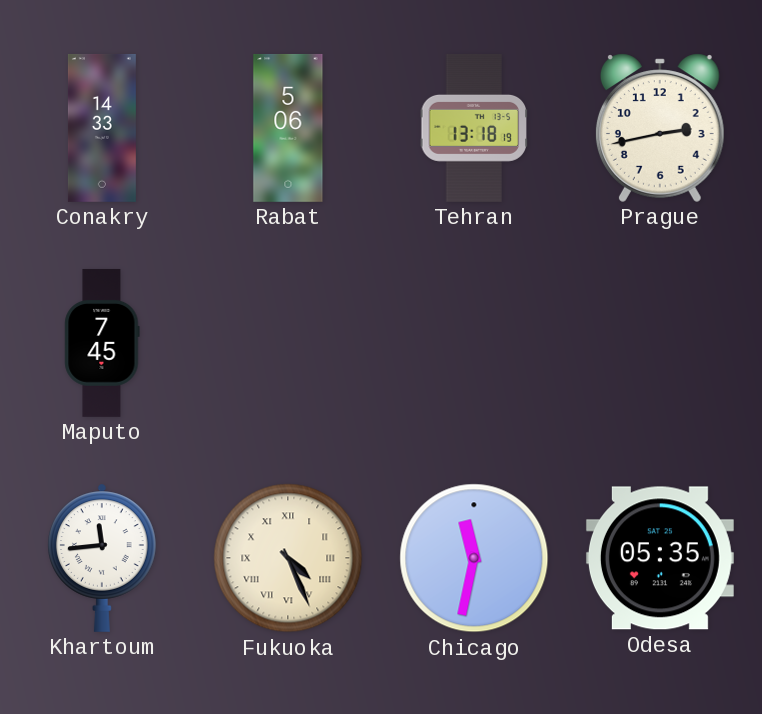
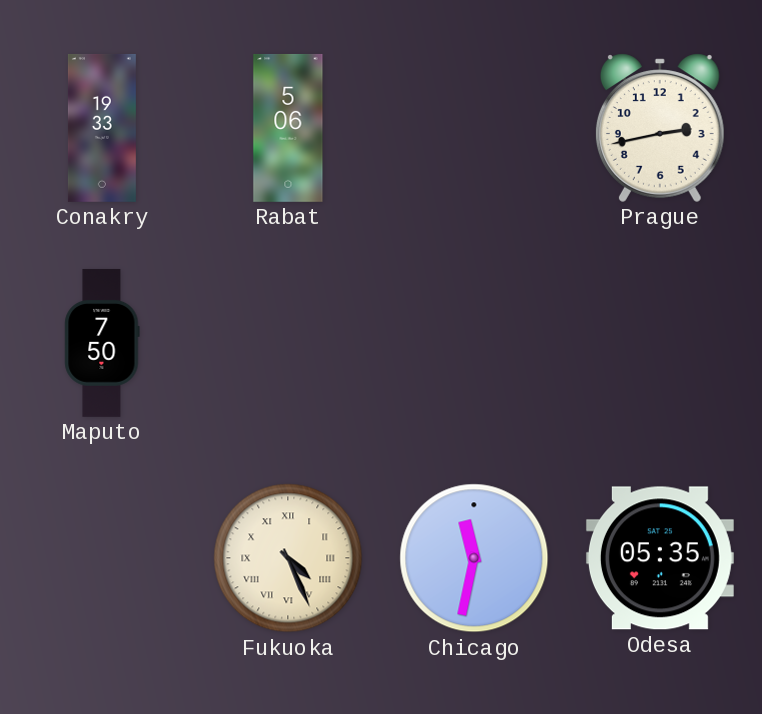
Conakry: 14:33 -> 19:33 (102, 128)
Tehran: 13:18 -> none (473, 128)
Maputo: 7:45 -> 7:50 (102, 343)
Khartoum: 11:44 -> none (103, 558)
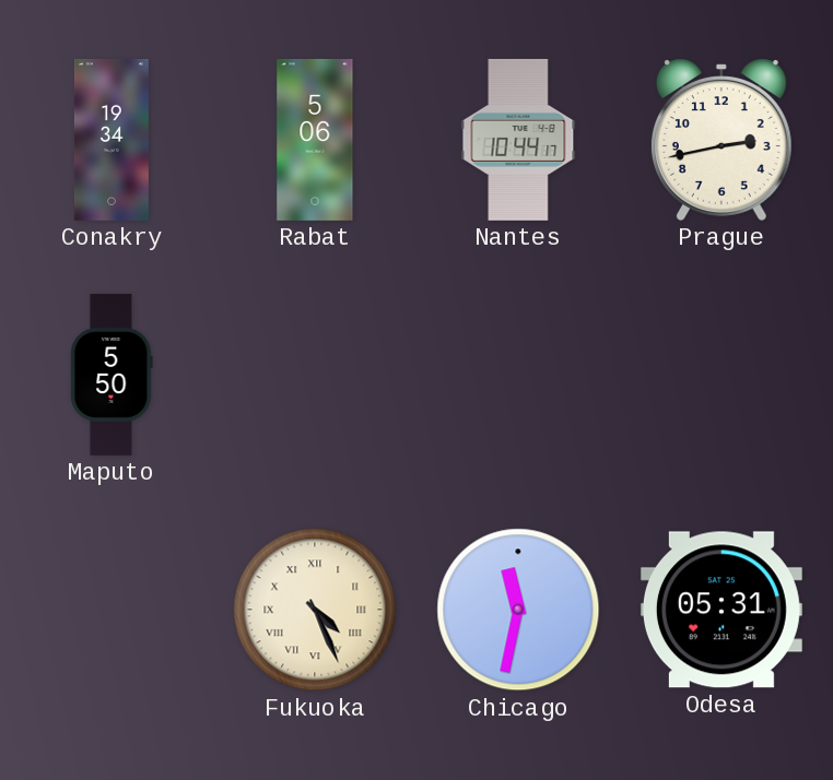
Conakry: 19:33 -> 19:34 (112, 140)
Nantes: none -> 10:44 (518, 140)
Maputo: 7:50 -> 5:50 (112, 375)
Odesa: 05:35 -> 05:31 (721, 610)
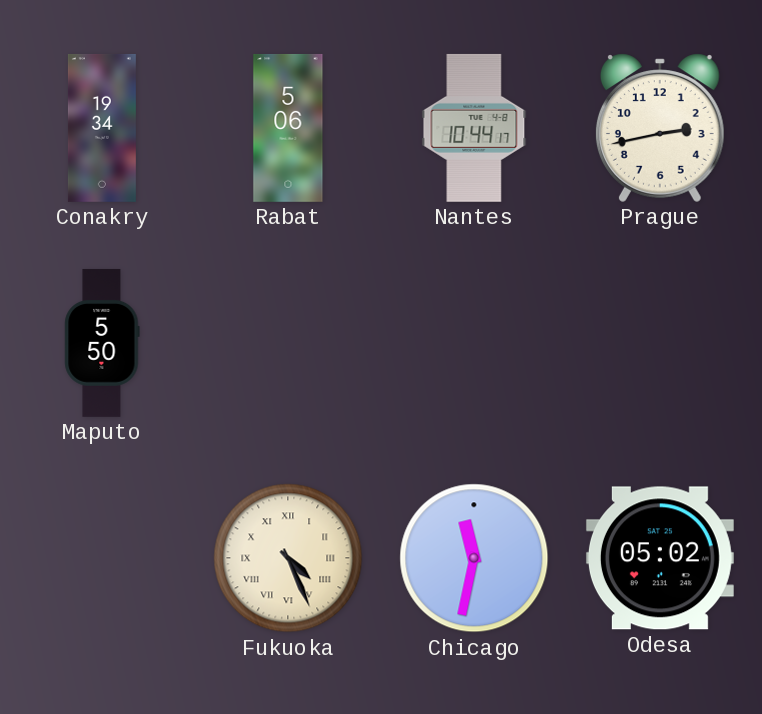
Odesa: 05:31 -> 05:02 (660, 558)
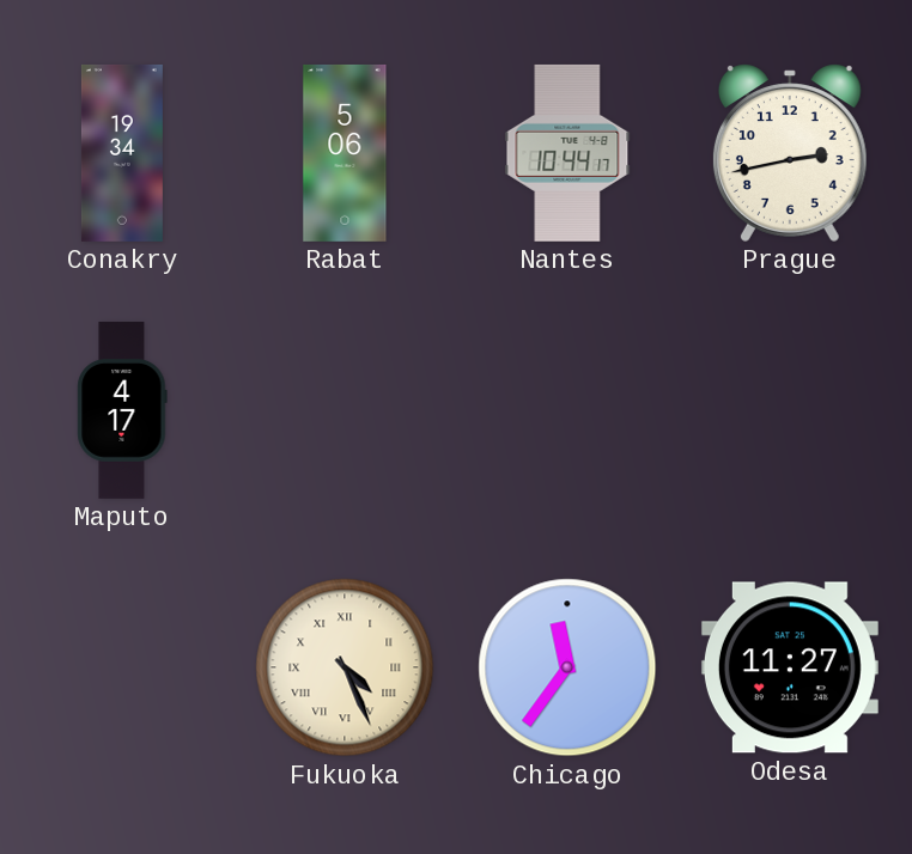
Maputo: 5:50 -> 4:17 (122, 410)
Chicago: 11:32 -> 11:36 (567, 667)
Odesa: 05:02 -> 11:27 (790, 667)
